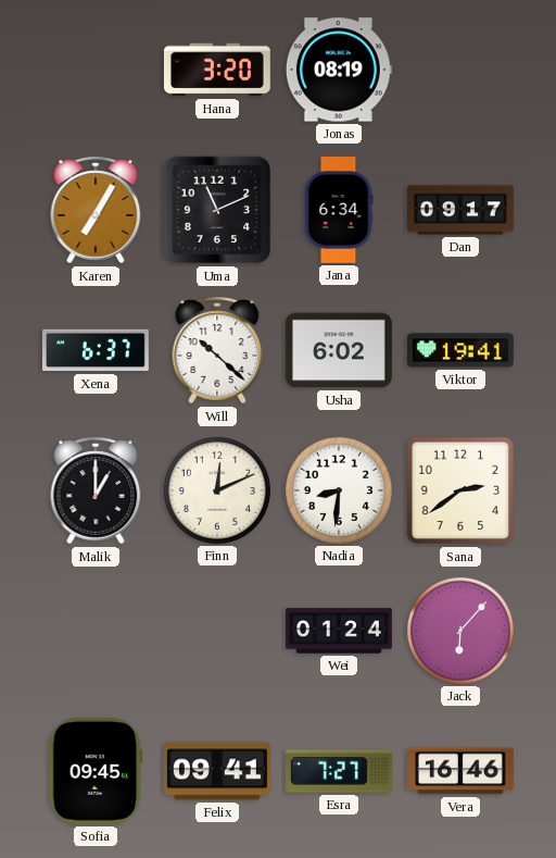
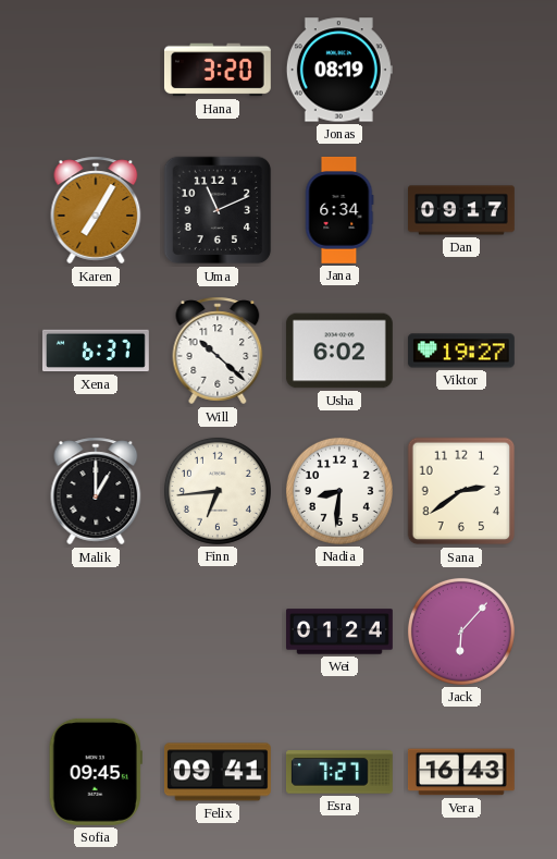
Viktor: 19:41 -> 19:27 (461, 351)
Finn: 12:11 -> 6:44 (218, 491)
Vera: 16:46 -> 16:43 (461, 772)
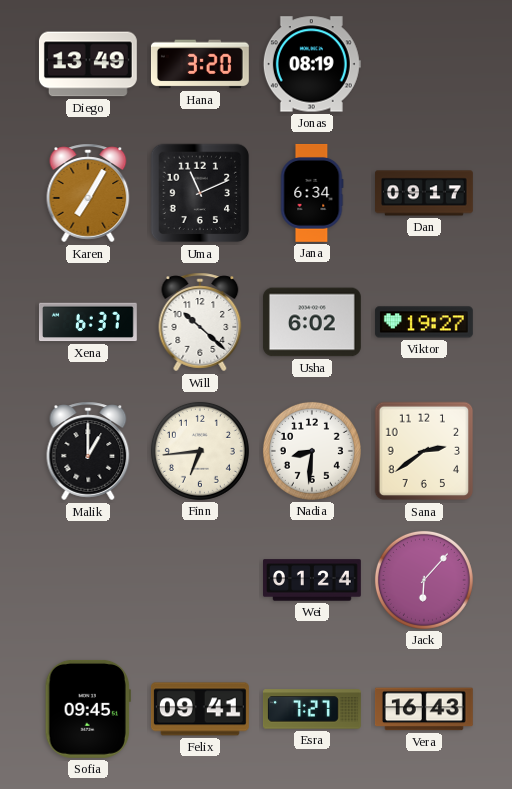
Diego: none -> 13:49 (88, 64)
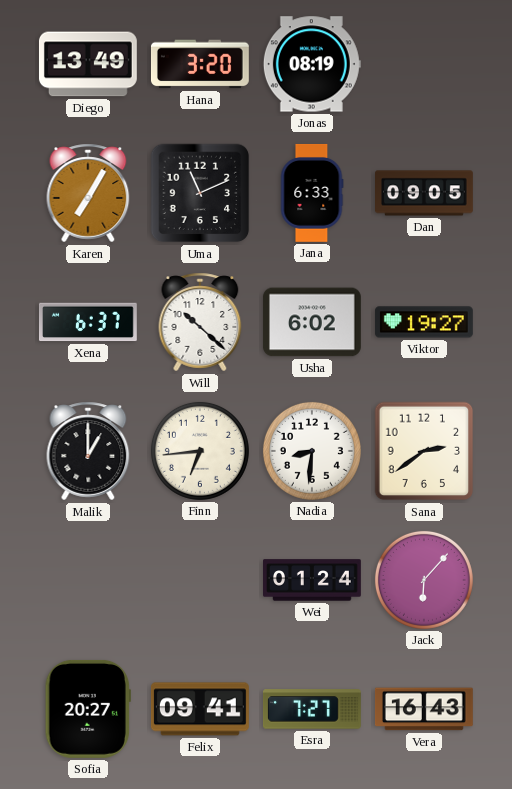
Jana: 6:34 -> 6:33 (312, 193)
Dan: 09:17 -> 09:05 (425, 193)
Sofia: 09:45 -> 20:27 (88, 709)
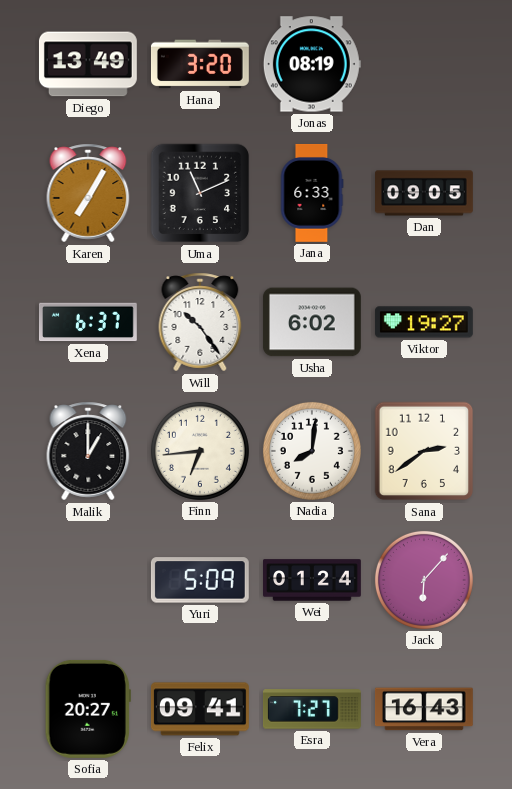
Will: 10:22 -> 10:24 (200, 322)
Nadia: 8:31 -> 8:01 (312, 451)
Yuri: none -> 5:09 (200, 580)
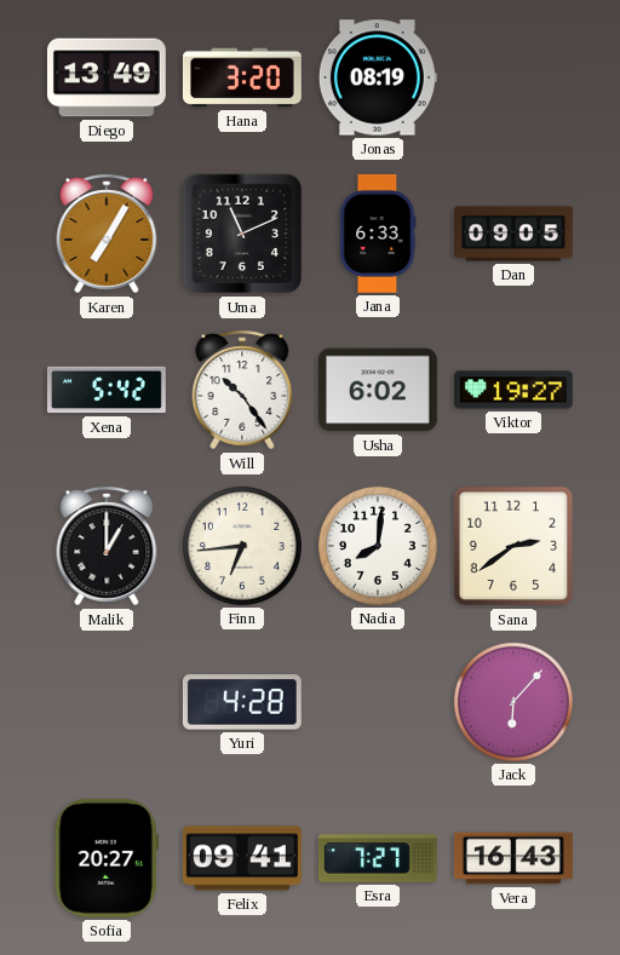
Xena: 6:37 -> 5:42 (107, 390)
Yuri: 5:09 -> 4:28 (242, 702)
Wei: 01:24 -> none (313, 580)
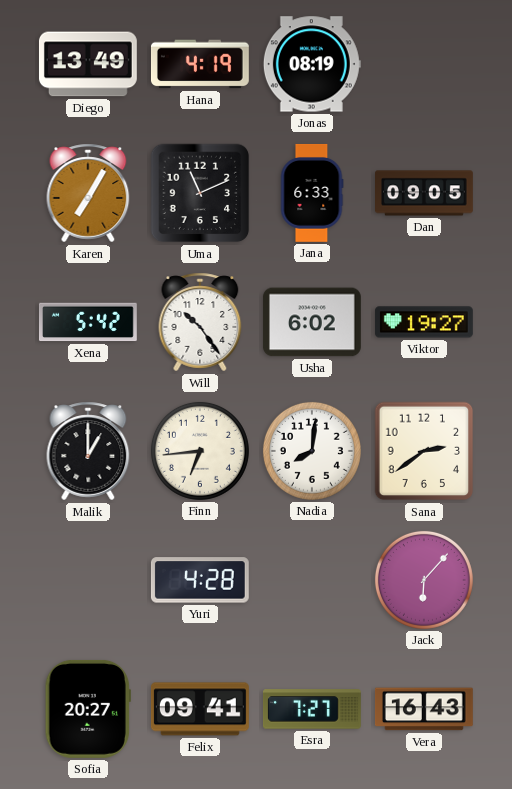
Hana: 3:20 -> 4:19 (200, 64)
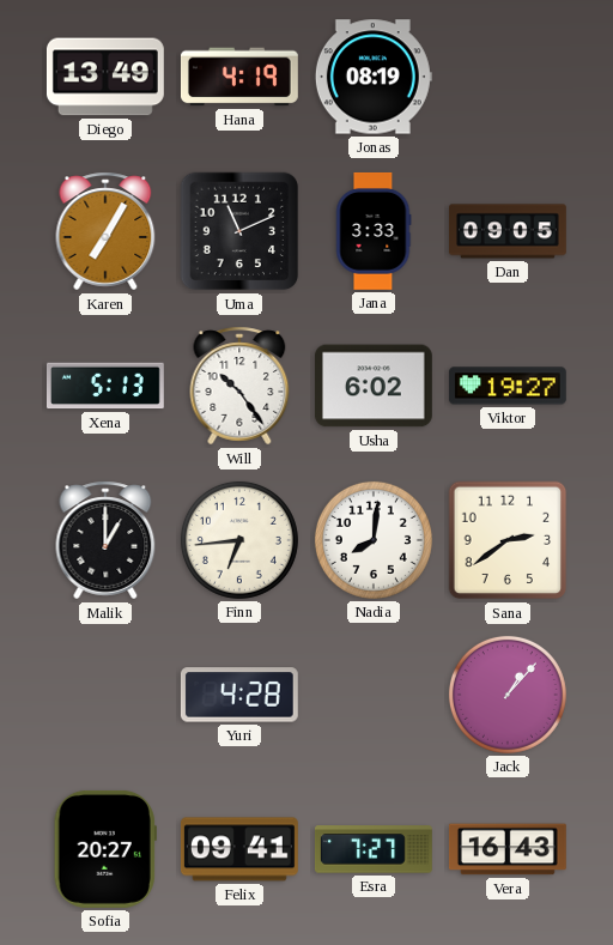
Jana: 6:33 -> 3:33 (374, 231)
Xena: 5:42 -> 5:13 (105, 386)
Jack: 6:07 -> 1:07 (508, 695)
